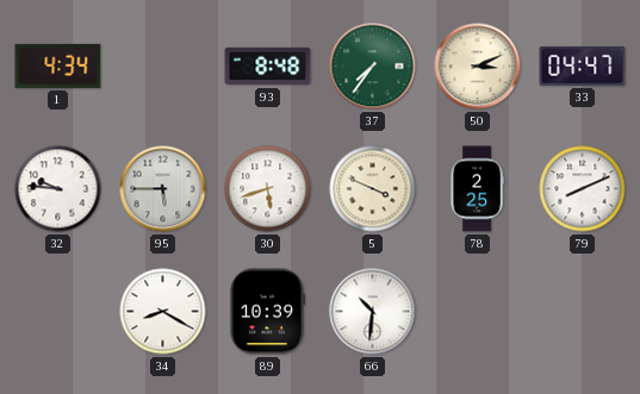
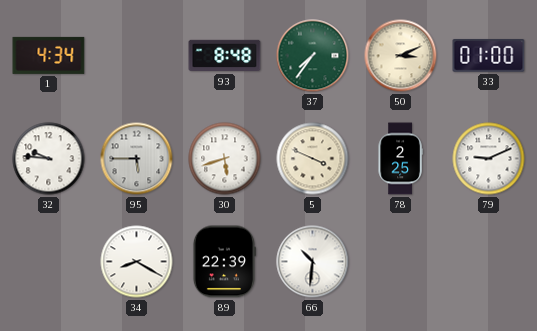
33: 04:47 -> 01:00 (489, 56)
79: 8:11 -> 9:11 (489, 159)
89: 10:39 -> 22:39 (224, 262)
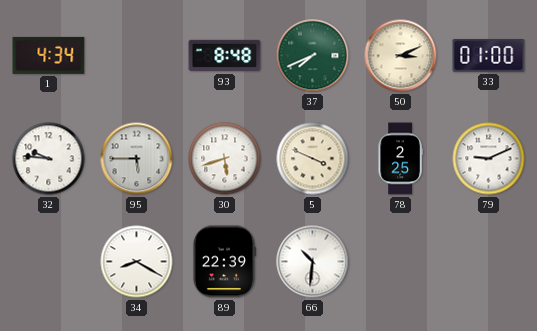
37: 7:36 -> 7:41 (313, 56)
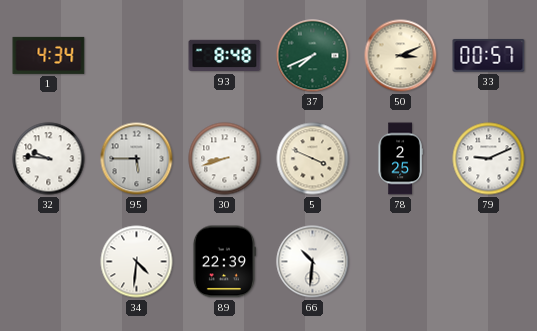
33: 01:00 -> 00:57 (489, 56)
30: 5:42 -> 8:42 (225, 159)
34: 8:20 -> 4:31 (137, 262)
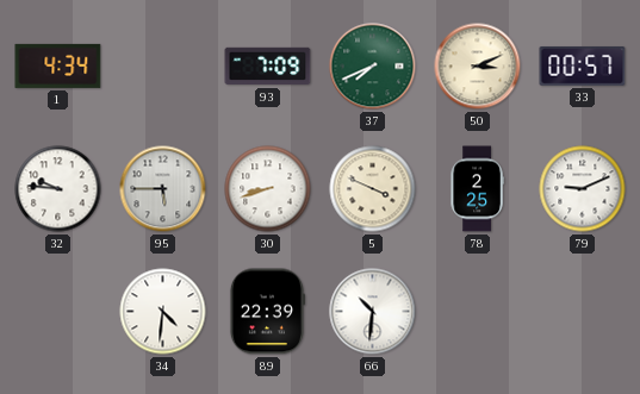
93: 8:48 -> 7:09 (268, 67)
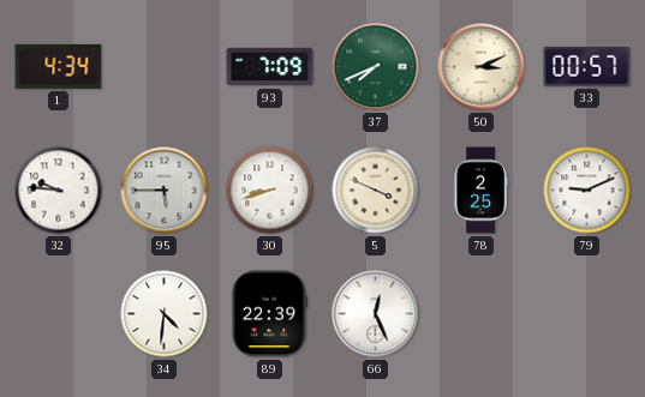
66: 10:31 -> 12:26 (376, 314)
